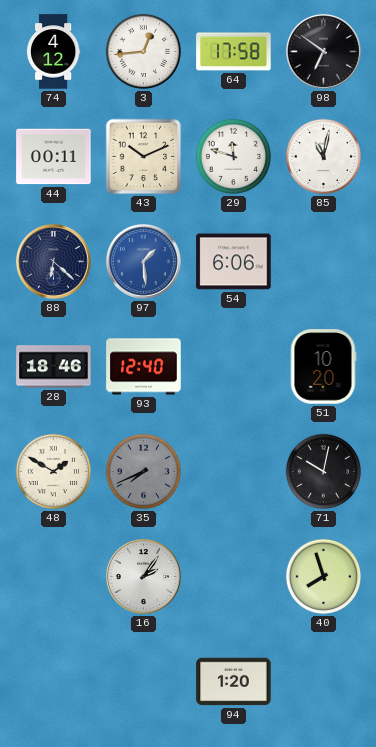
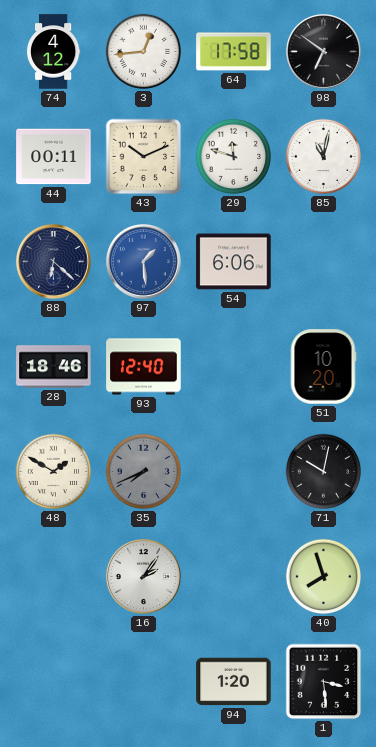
1: none -> 3:29 (324, 682)
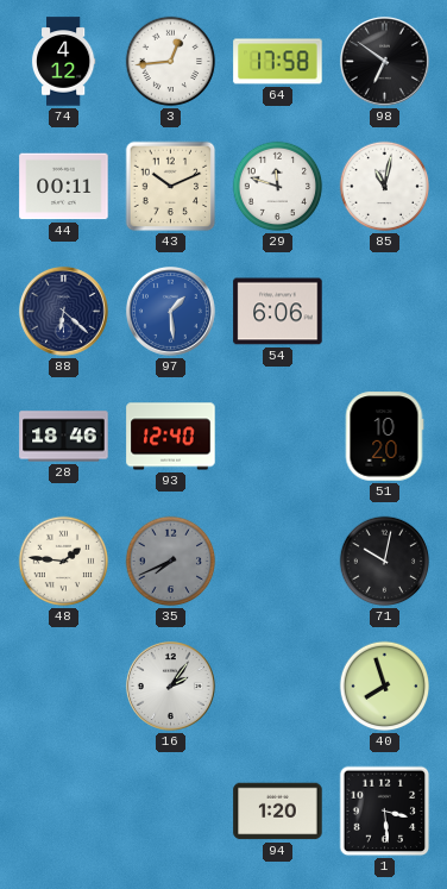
48: 1:50 -> 1:46 (64, 562)
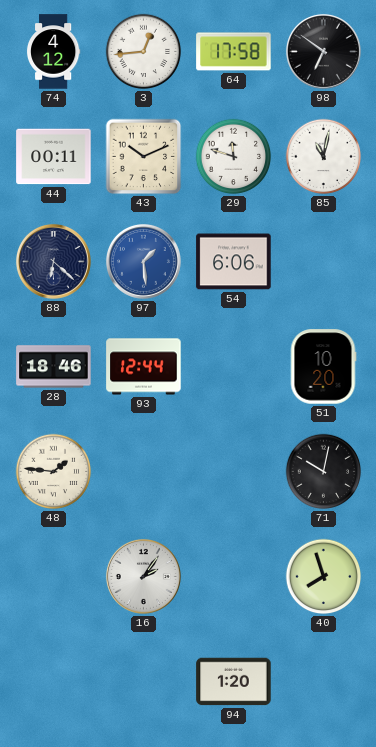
93: 12:40 -> 12:44 (144, 367)
35: 7:41 -> none (171, 562)
1: 3:29 -> none (385, 812)
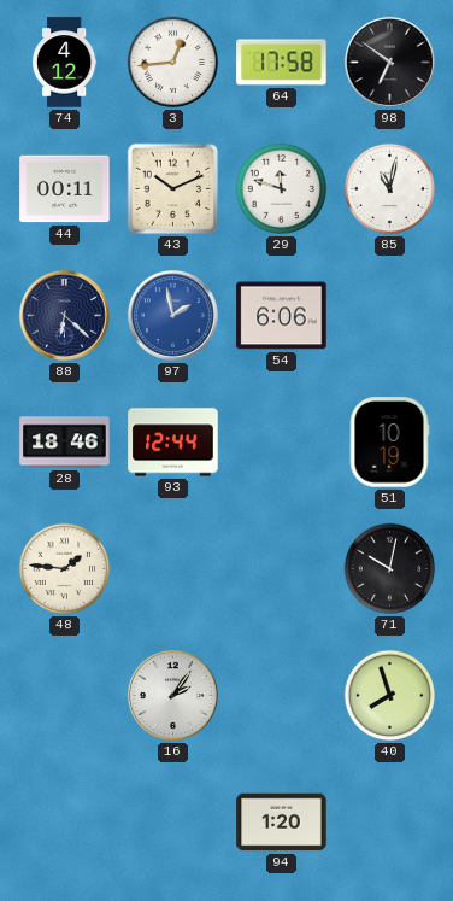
97: 1:29 -> 1:58 (172, 315)
51: 10:20 -> 10:19 (389, 443)
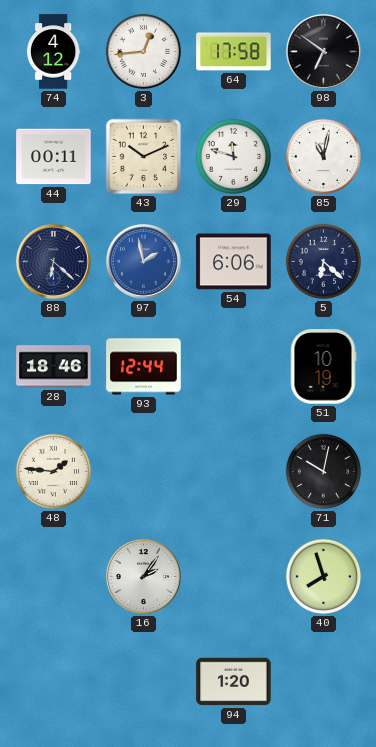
5: none -> 6:22 (324, 262)
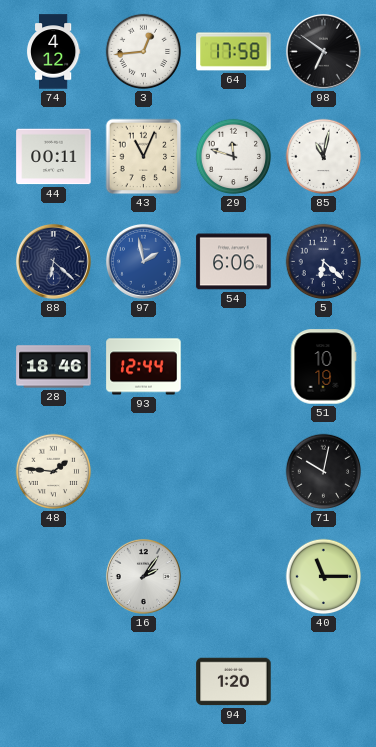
43: 10:11 -> 11:04 (144, 157)
40: 7:57 -> 11:15 (324, 577)
